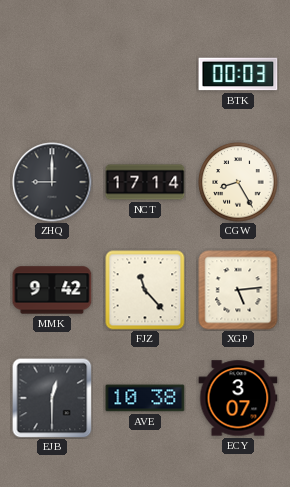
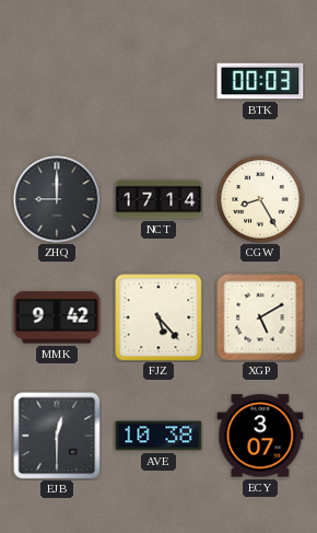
FJZ: 11:23 -> 5:23 (158, 317)
XGP: 5:14 -> 5:10 (260, 317)
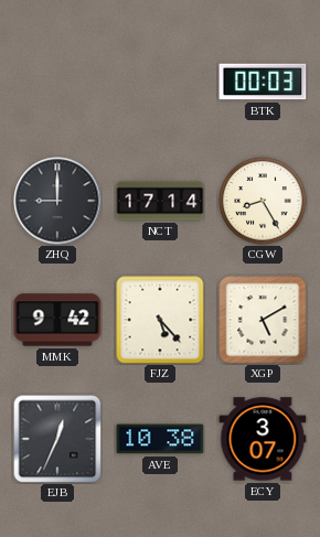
EJB: 12:30 -> 12:34 (57, 439)
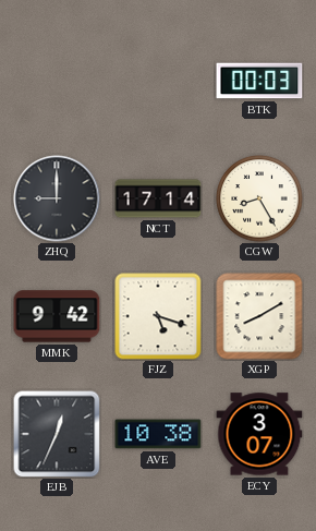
FJZ: 5:23 -> 5:18 (158, 316)
XGP: 5:10 -> 8:10 (259, 316)
